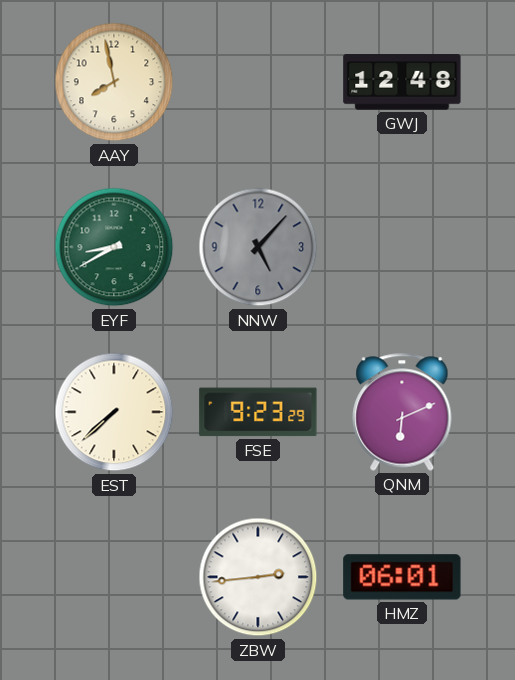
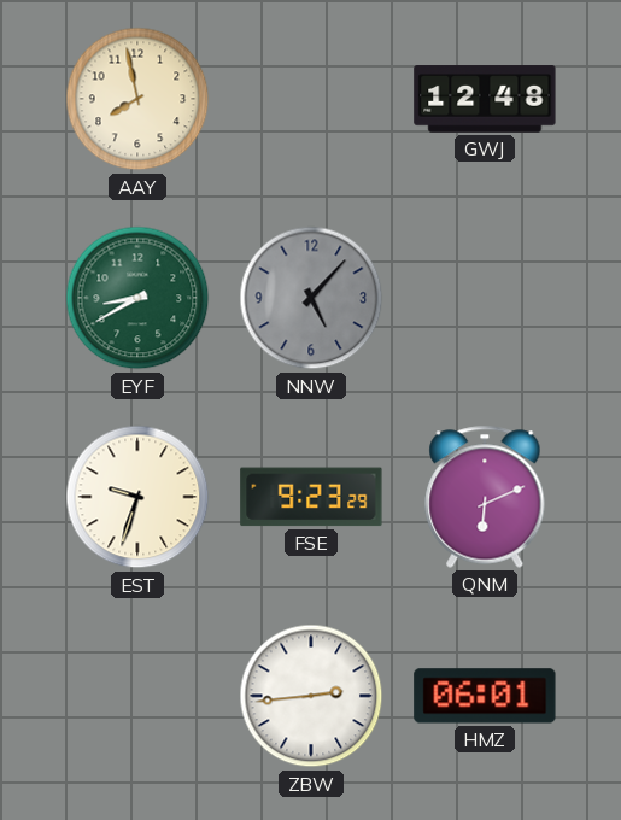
EST: 7:38 -> 9:33 (137, 497)
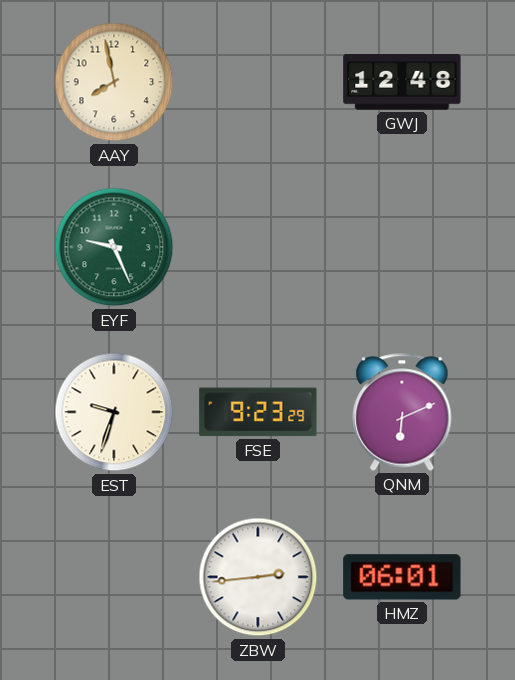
EYF: 8:40 -> 9:26 (114, 247)
NNW: 5:07 -> none (311, 298)
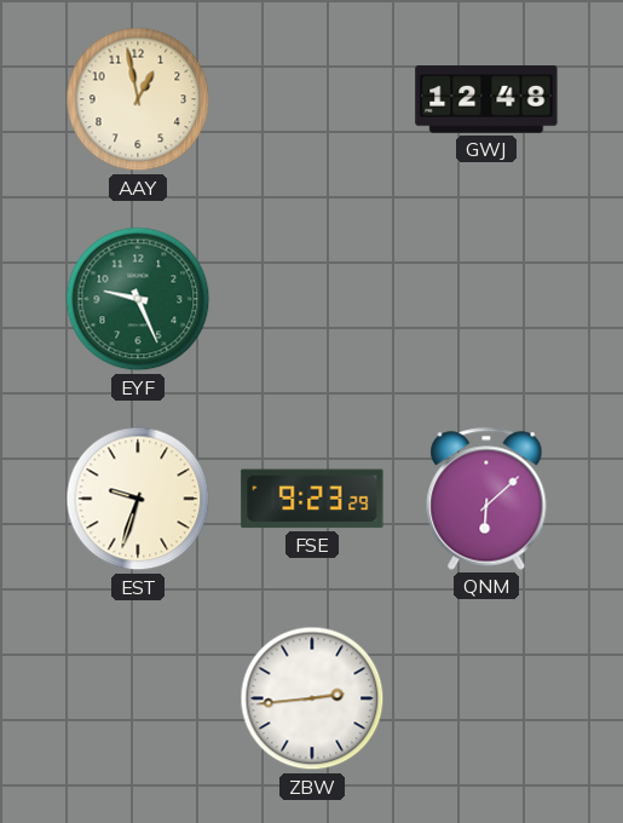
AAY: 7:58 -> 12:58 (138, 99)
QNM: 6:11 -> 6:08 (486, 499)
HMZ: 06:01 -> none (402, 577)
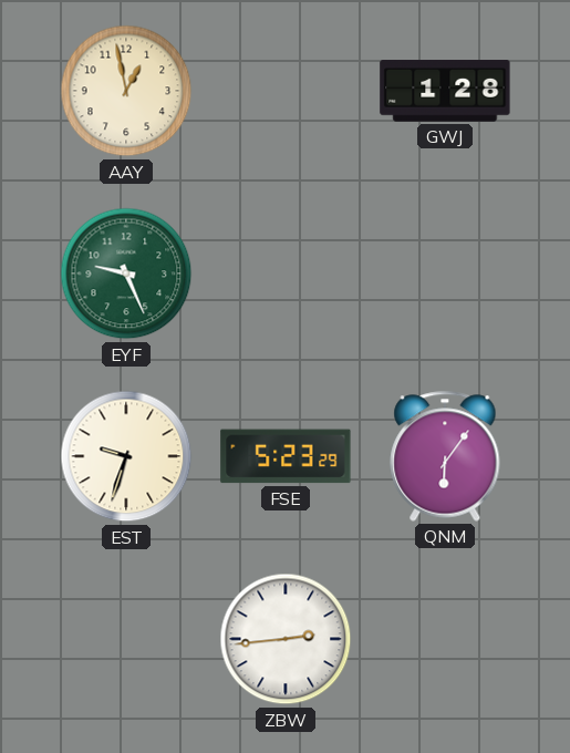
GWJ: 12:48 -> 1:28 (445, 91)
FSE: 9:23 -> 5:23 (286, 456)
QNM: 6:08 -> 6:06 (445, 456)
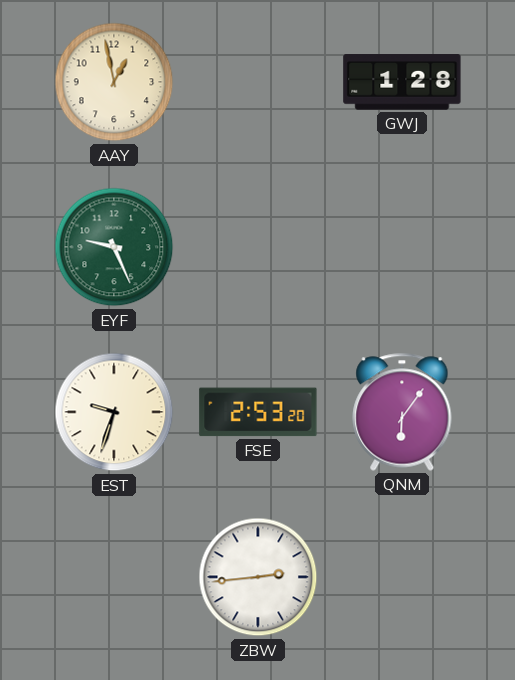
FSE: 5:23 -> 2:53 (258, 412)
